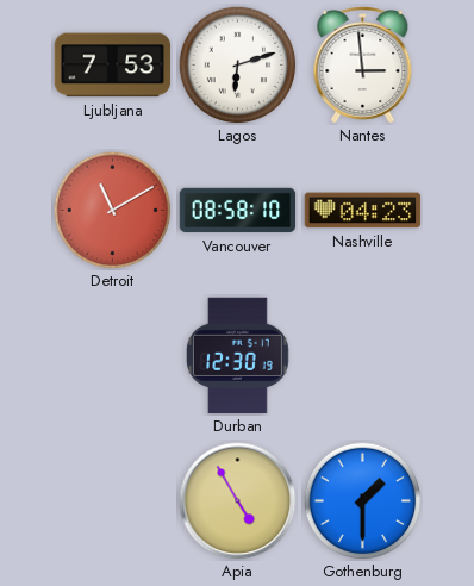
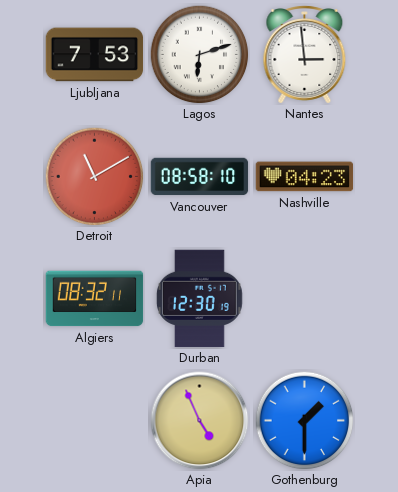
Algiers: none -> 08:32 (95, 299)
Apia: 4:55 -> 4:56 (200, 421)
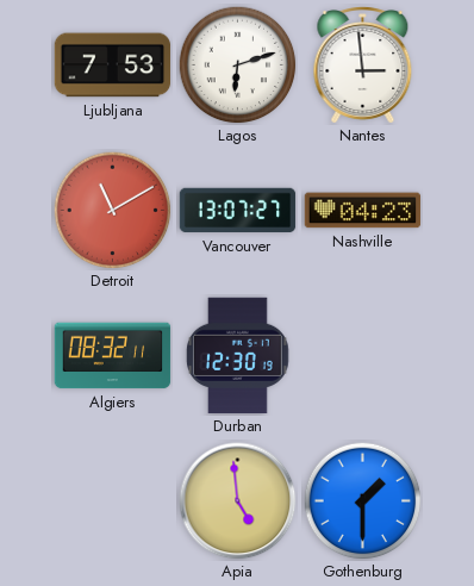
Vancouver: 08:58 -> 13:07 (238, 211)
Apia: 4:56 -> 4:59 (238, 501)
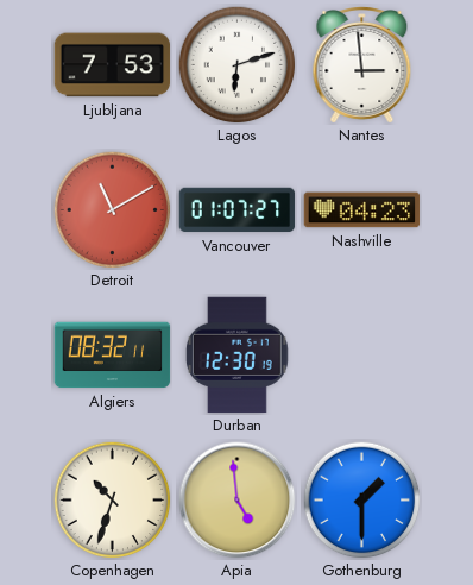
Vancouver: 13:07 -> 01:07 (238, 210)
Copenhagen: none -> 10:33 (113, 501)
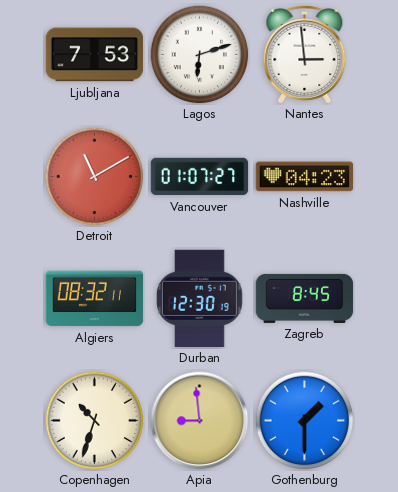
Zagreb: none -> 8:45 (305, 298)
Apia: 4:59 -> 8:59 (200, 421)
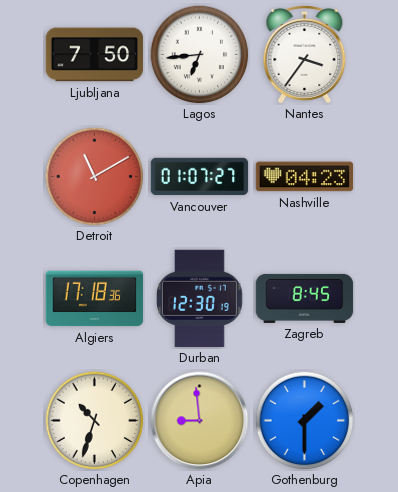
Ljubljana: 7:53 -> 7:50 (95, 55)
Lagos: 6:12 -> 6:44 (200, 55)
Nantes: 2:59 -> 3:36 (305, 55)
Algiers: 08:32 -> 17:18 (95, 299)
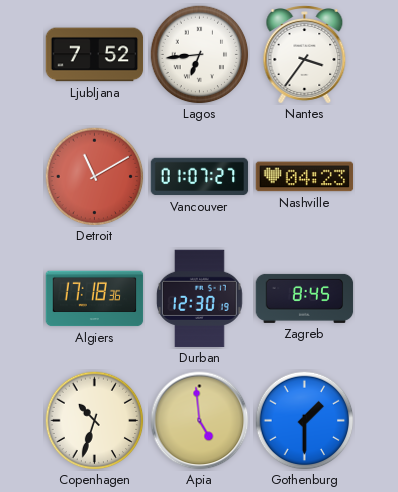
Ljubljana: 7:50 -> 7:52 (95, 55)
Apia: 8:59 -> 4:59 (200, 421)
